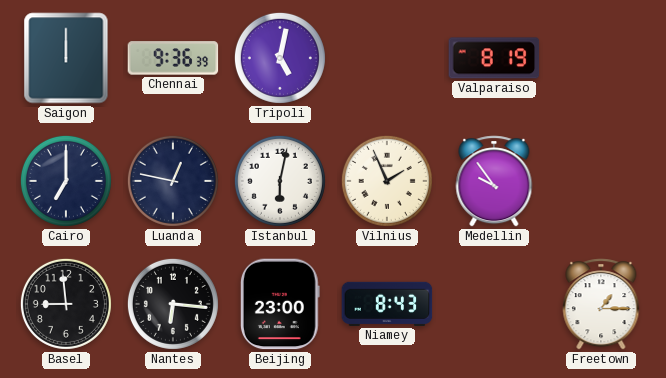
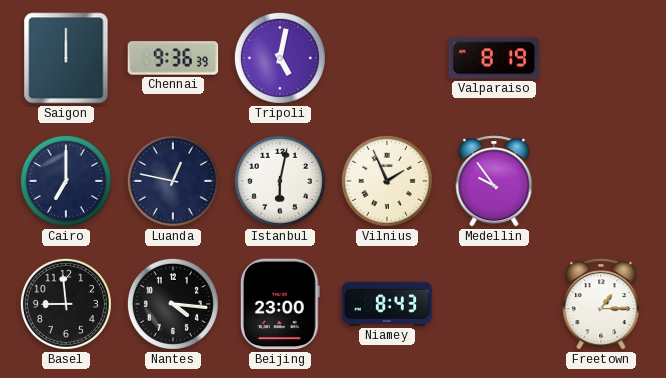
Nantes: 6:16 -> 4:16 (173, 304)
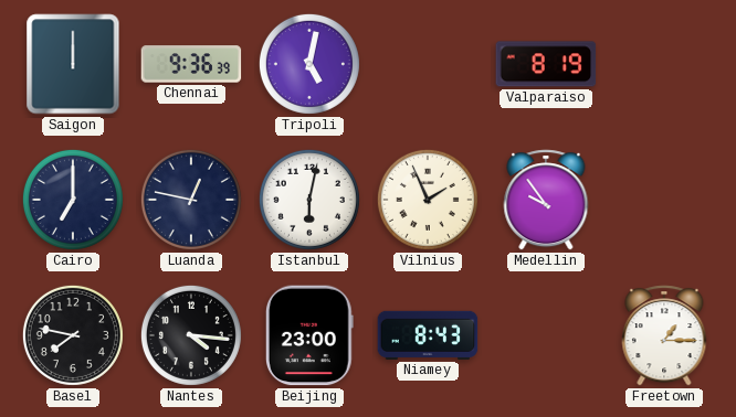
Basel: 8:59 -> 7:47 (73, 335)
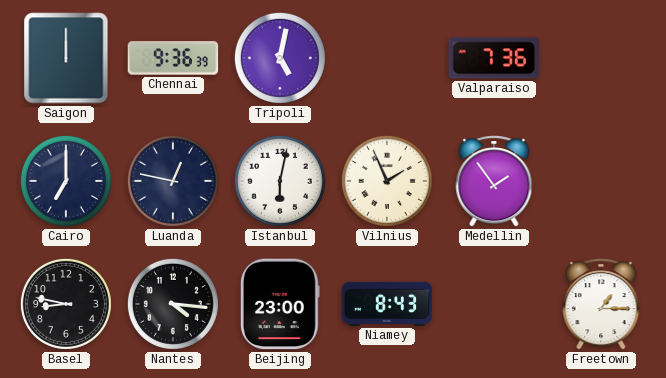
Valparaiso: 8:19 -> 7:36 (494, 58)
Medellin: 9:54 -> 1:54 (494, 181)
Basel: 7:47 -> 8:47 (66, 304)
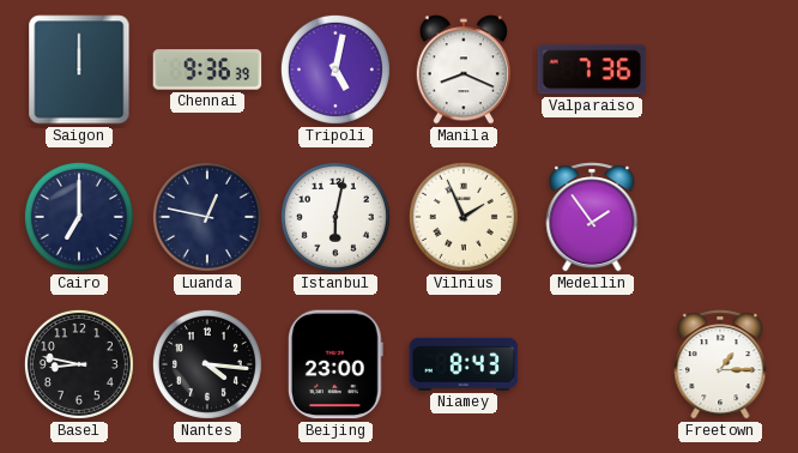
Manila: none -> 8:19 (463, 70)
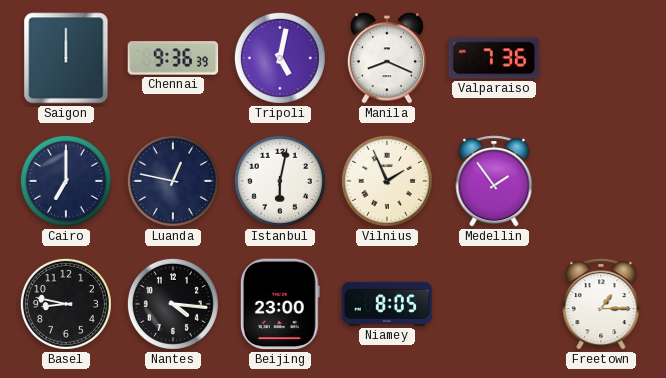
Niamey: 8:43 -> 8:05 (387, 304)
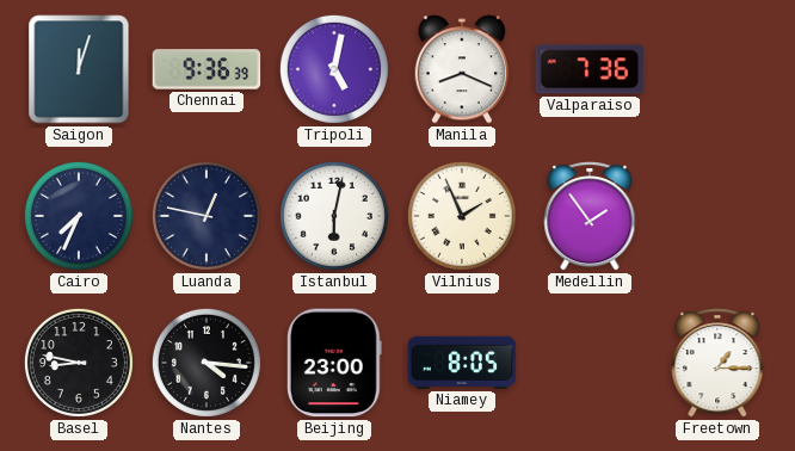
Saigon: 12:00 -> 12:03 (79, 69)
Cairo: 7:00 -> 7:34 (79, 216)
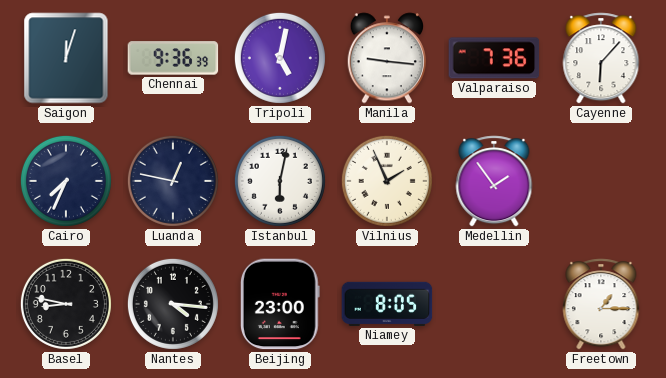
Manila: 8:19 -> 9:16 (386, 58)
Cayenne: none -> 6:07 (601, 58)
